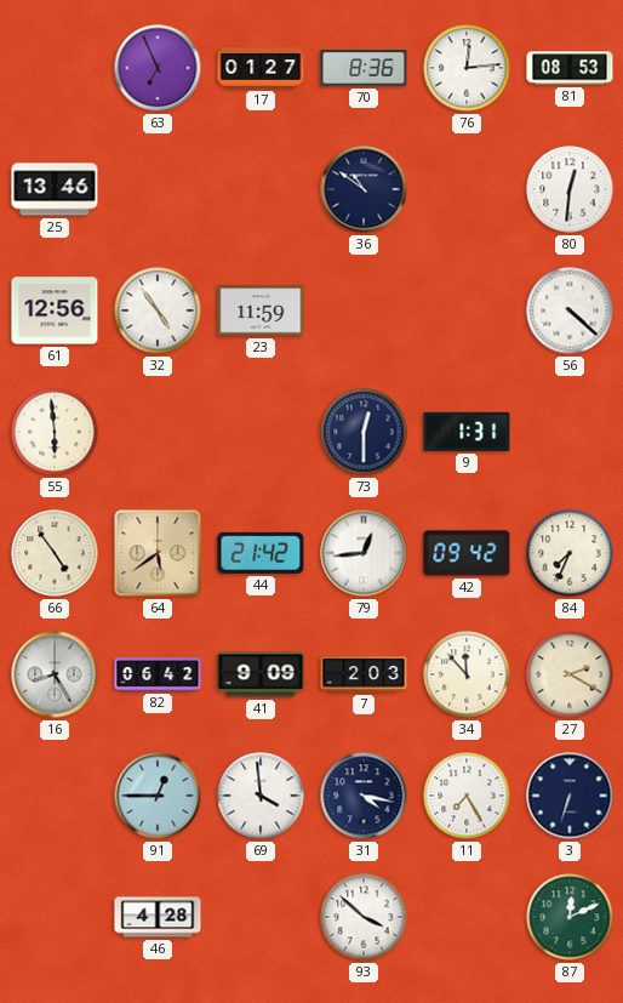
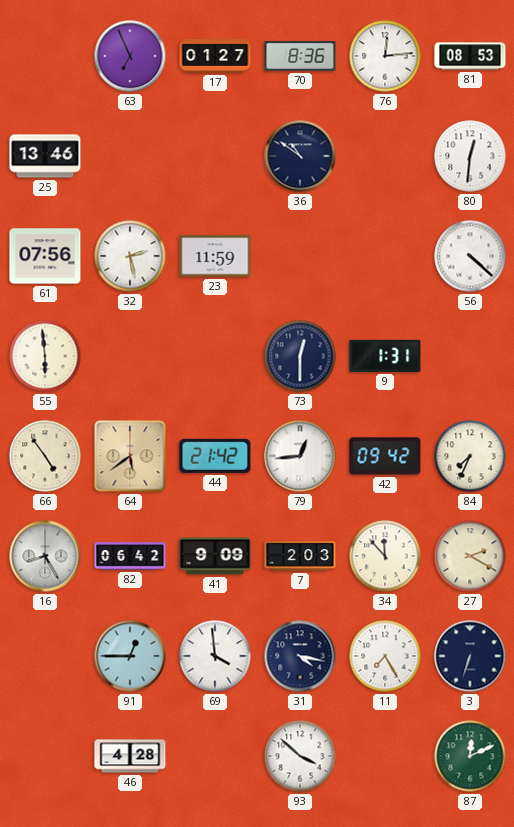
61: 12:56 -> 07:56 (45, 256)
32: 4:54 -> 2:28 (130, 256)
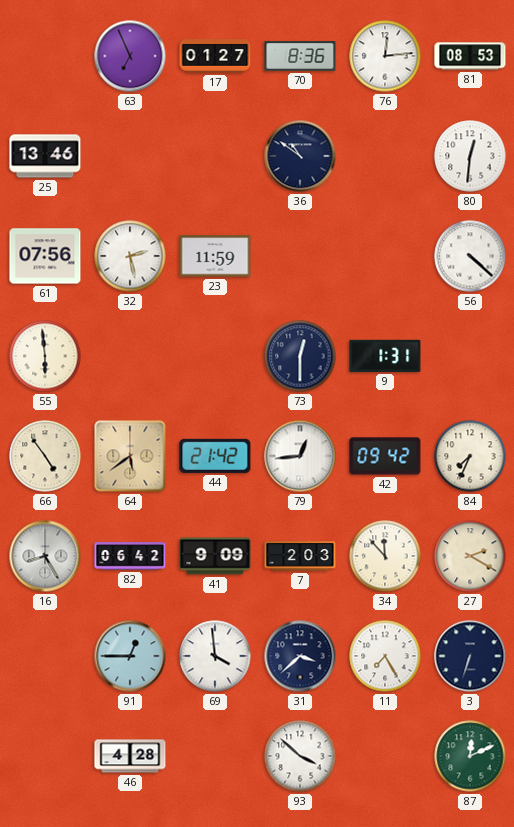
31: 4:17 -> 3:38 (300, 656)
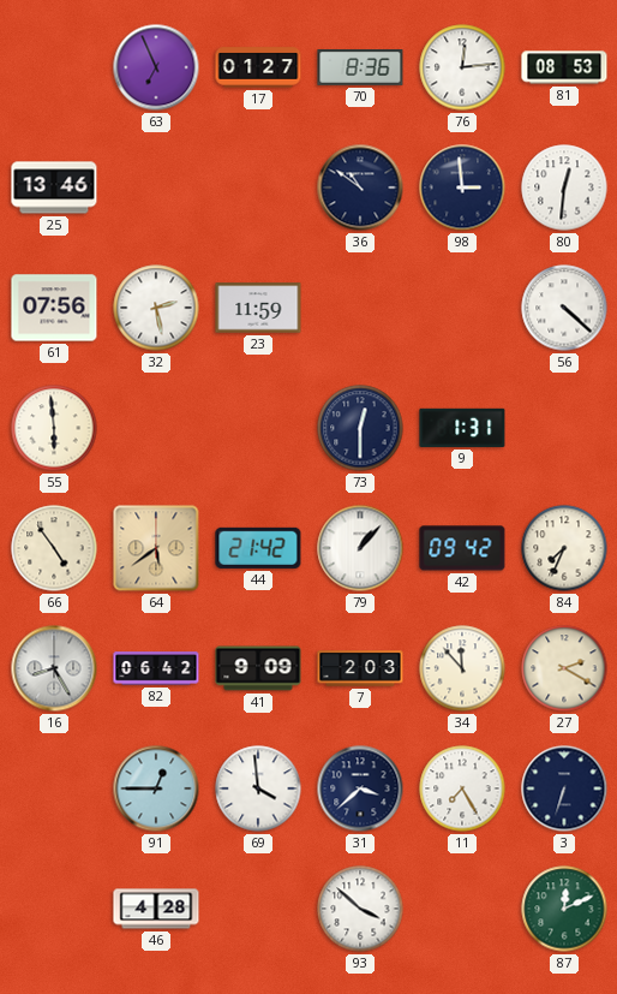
98: none -> 2:59 (462, 188)
79: 12:44 -> 1:07 (360, 548)
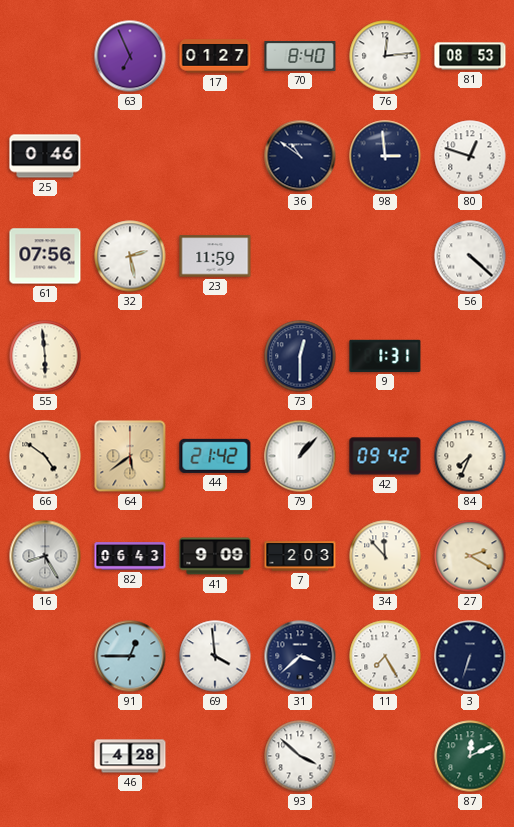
70: 8:36 -> 8:40 (300, 57)
25: 13:46 -> 0:46 (45, 156)
80: 12:31 -> 12:48 (470, 156)
66: 4:54 -> 4:51 (45, 456)
82: 06:42 -> 06:43 (130, 556)
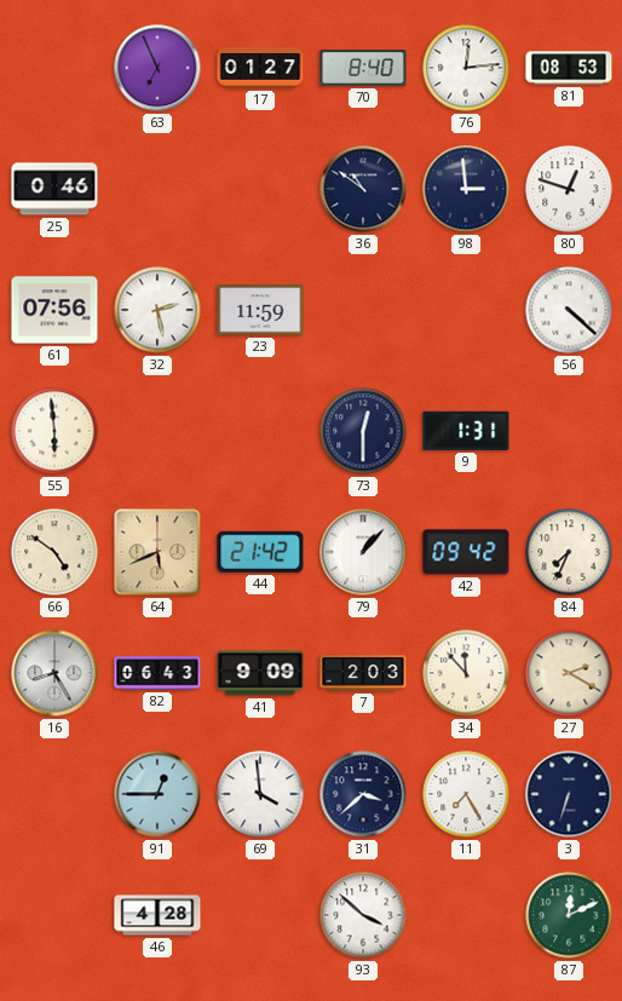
64: 5:39 -> 5:41 (157, 552)
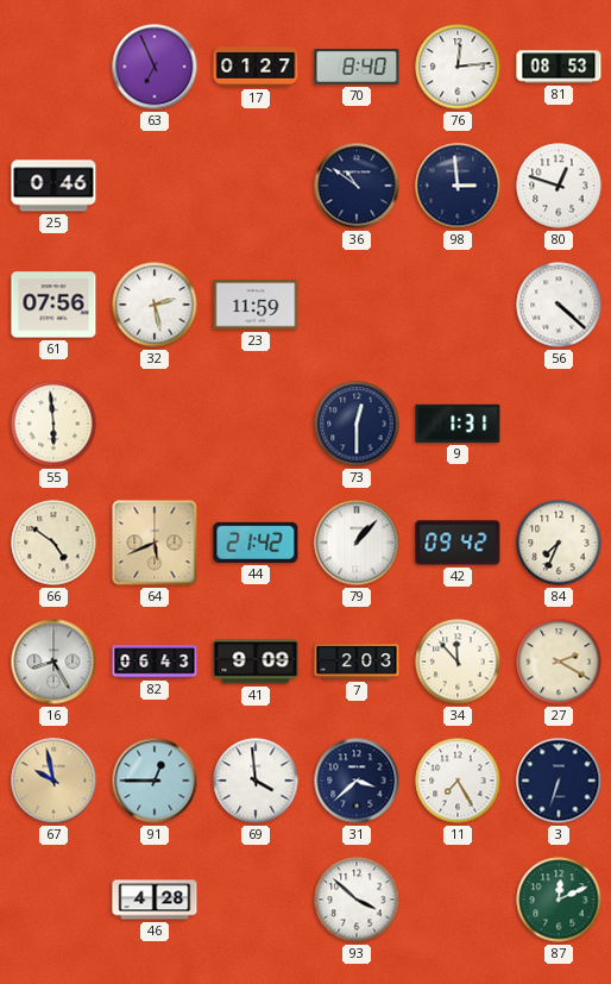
67: none -> 9:58 (53, 781)
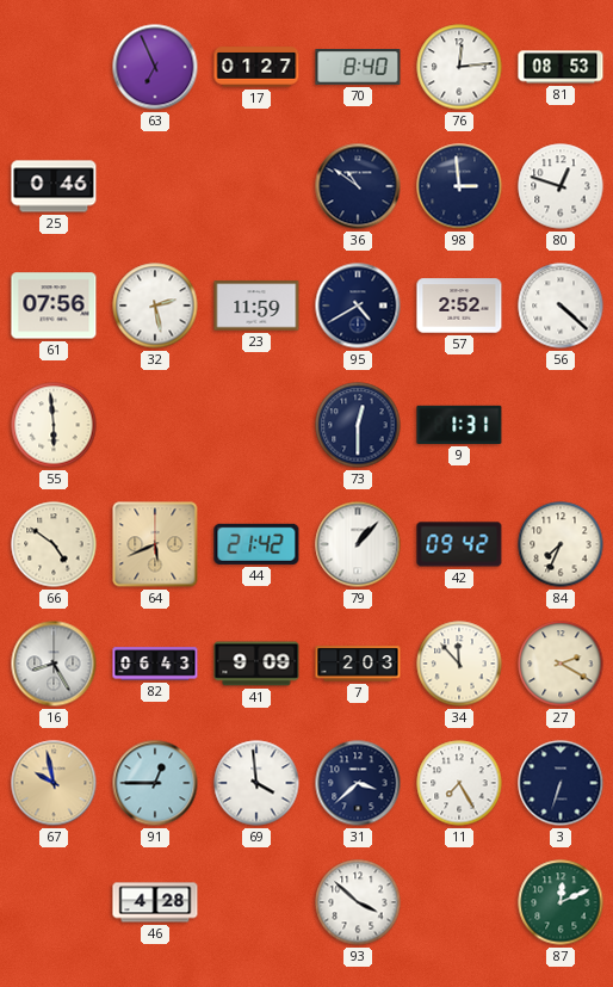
95: none -> 4:40 (358, 306)
57: none -> 2:52 (459, 306)
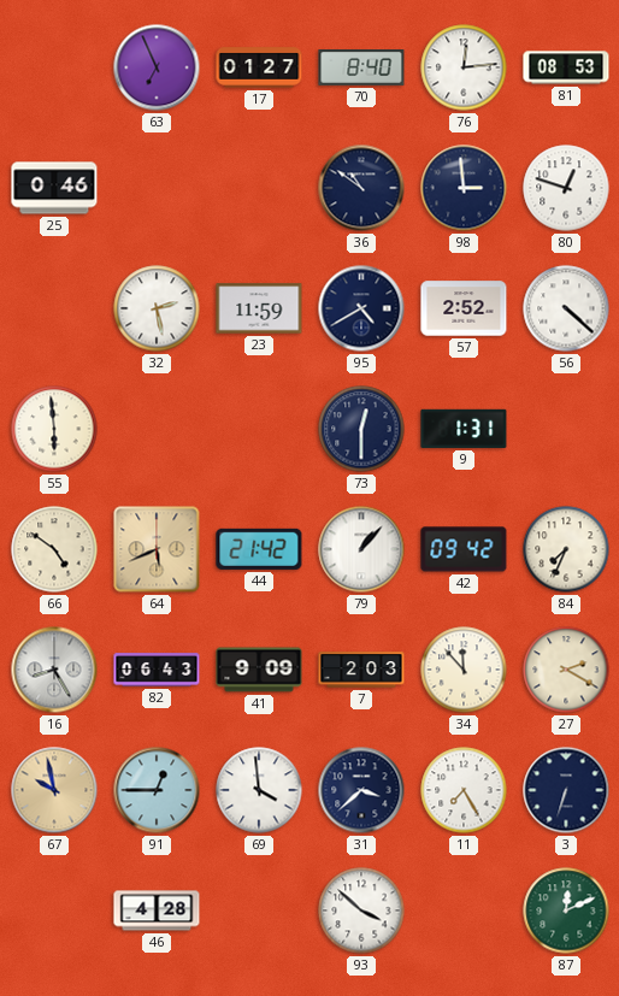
61: 07:56 -> none (54, 306)
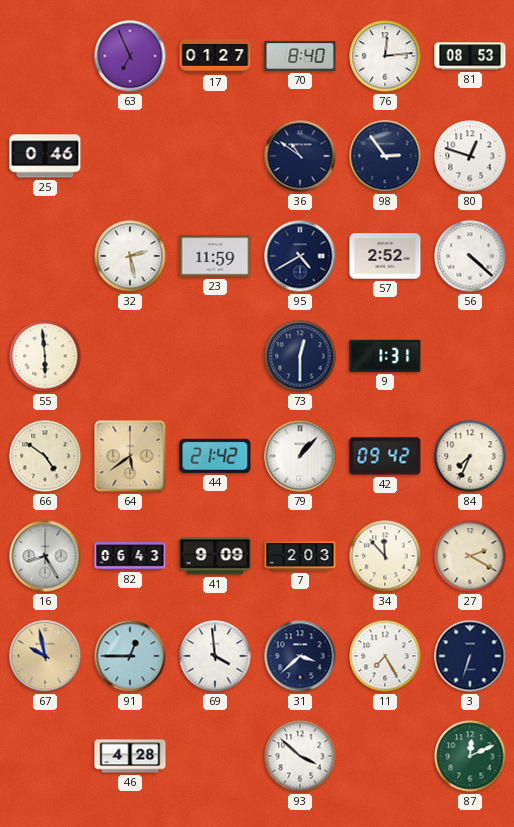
98: 2:59 -> 2:54 (385, 156)
64: 5:41 -> 5:39 (130, 456)
